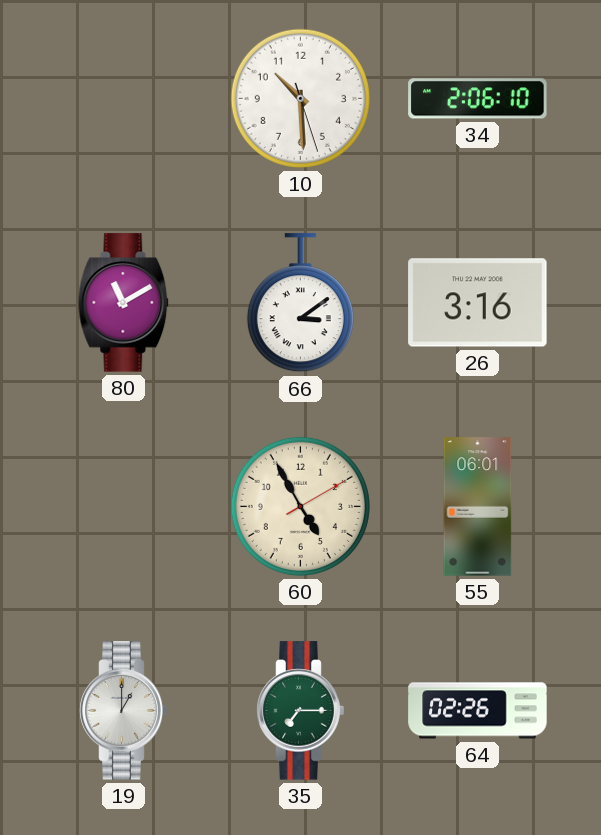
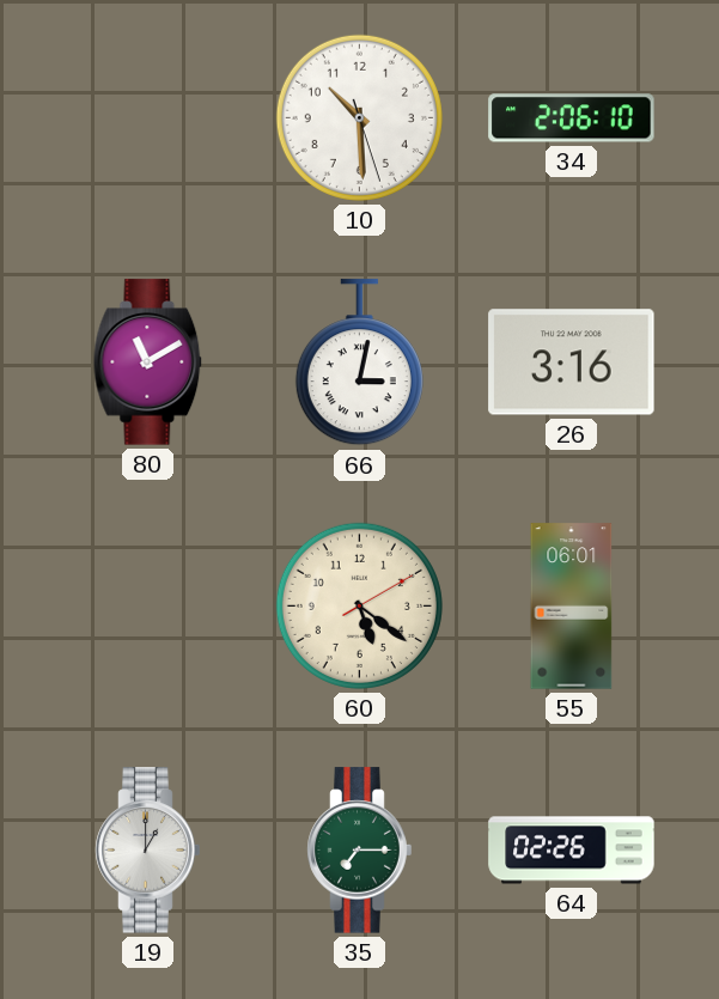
66: 3:09 -> 3:02 (359, 363)
60: 4:55 -> 5:21 (359, 605)
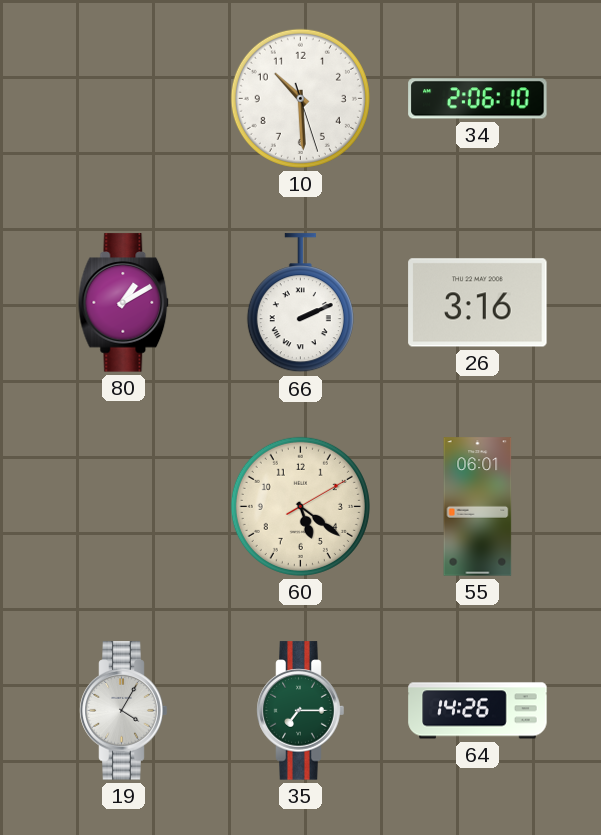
80: 11:10 -> 1:10 (124, 303)
66: 3:02 -> 2:11 (300, 303)
19: 1:00 -> 4:05 (124, 711)
64: 02:26 -> 14:26 (478, 711)
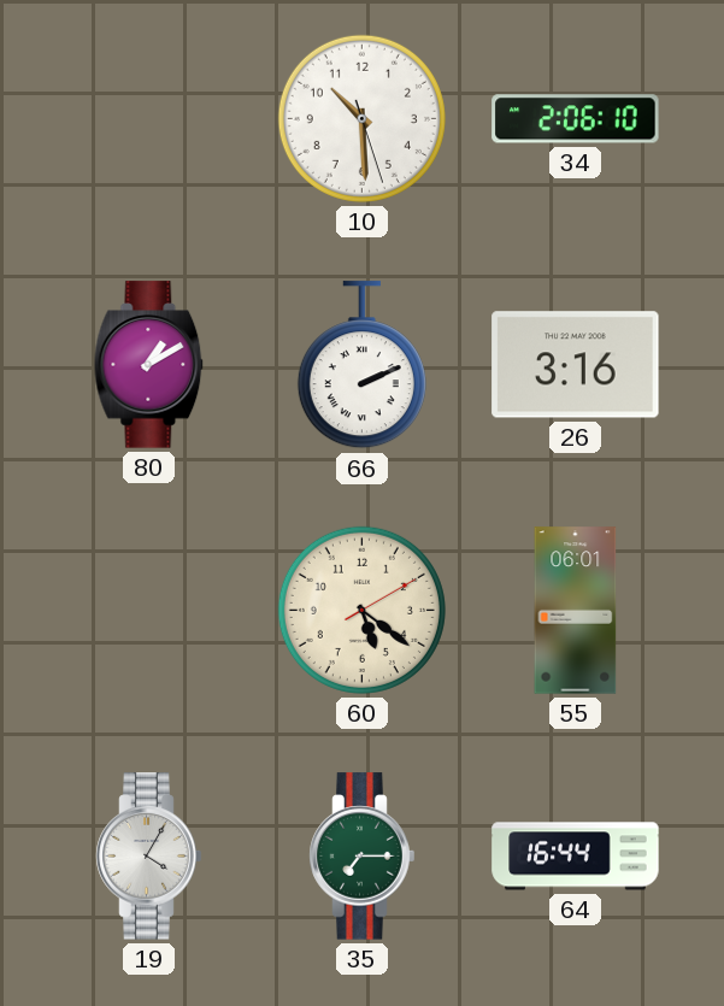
64: 14:26 -> 16:44 (576, 857)
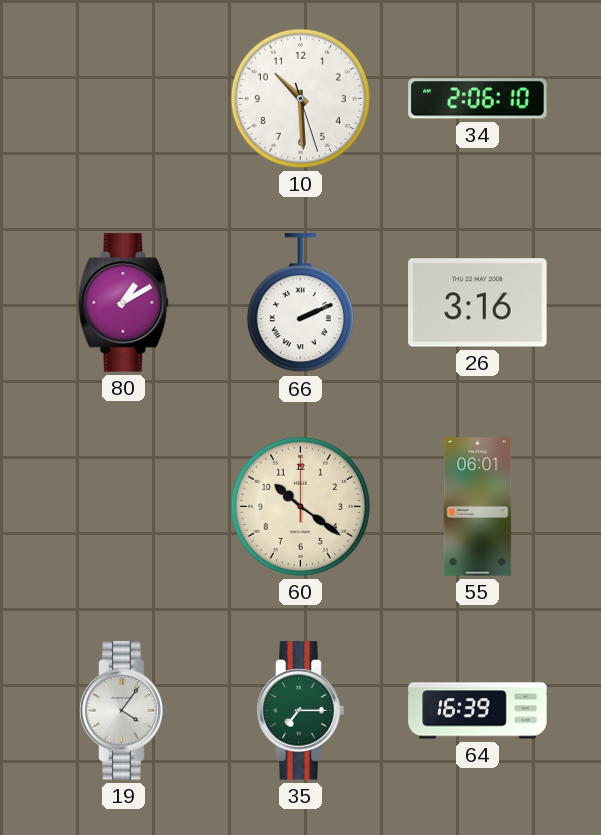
60: 5:21 -> 10:21 (300, 506)
19: 4:05 -> 4:06 (124, 711)
64: 16:44 -> 16:39 (478, 711)
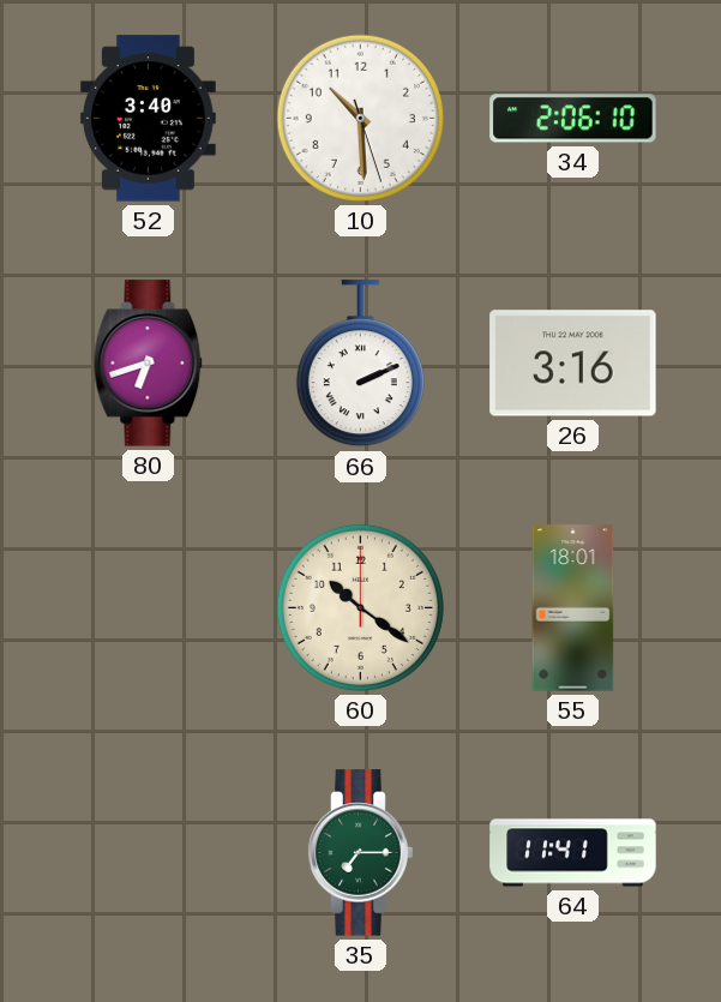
52: none -> 3:40 (148, 119)
80: 1:10 -> 6:42 (149, 364)
55: 06:01 -> 18:01 (573, 608)
19: 4:06 -> none (124, 711)
64: 16:39 -> 11:41 (573, 853)
